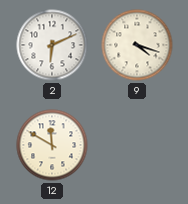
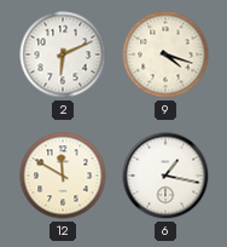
6: none -> 1:17 (165, 176)
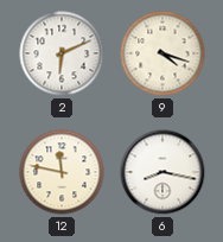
12: 11:50 -> 11:47 (62, 172)
6: 1:17 -> 8:17 (163, 172)
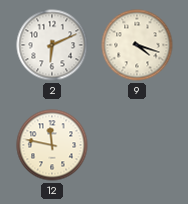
6: 8:17 -> none (163, 172)
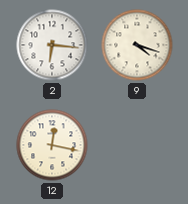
2: 6:11 -> 6:16 (52, 45)
12: 11:47 -> 12:17 (52, 145)
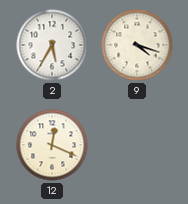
2: 6:16 -> 5:35 (52, 45)
12: 12:17 -> 12:19 (52, 145)
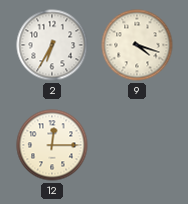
2: 5:35 -> 6:35 (52, 45)
12: 12:19 -> 12:15 (52, 145)
